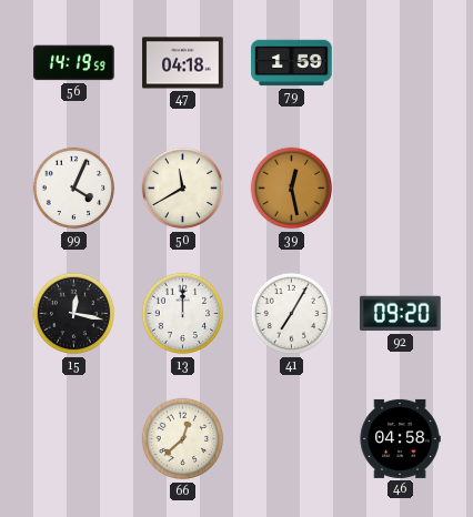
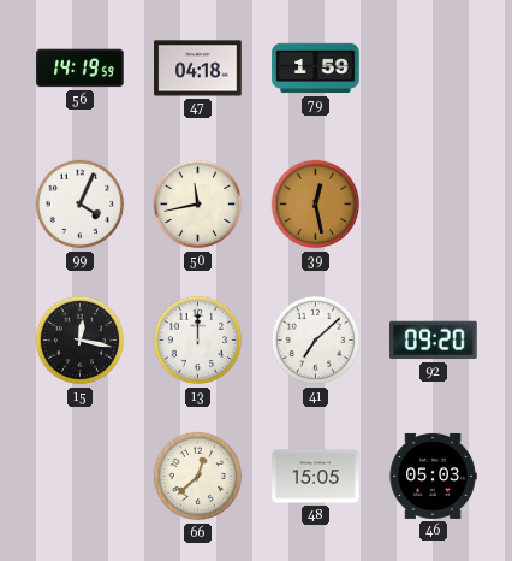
50: 11:40 -> 11:43 (198, 205)
41: 7:05 -> 7:08 (316, 341)
48: none -> 15:05 (316, 477)
46: 04:58 -> 05:03 (433, 476)
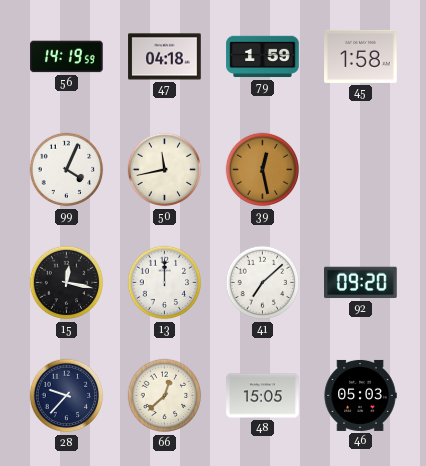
45: none -> 1:58 (361, 56)
28: none -> 9:37 (67, 396)
